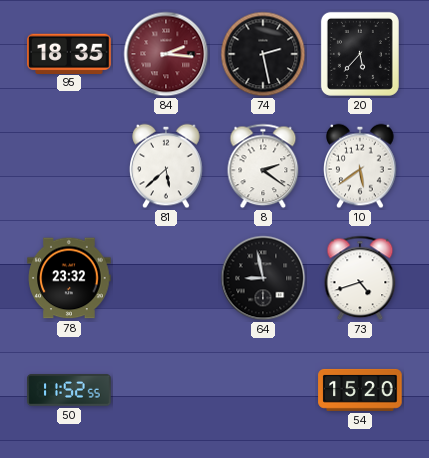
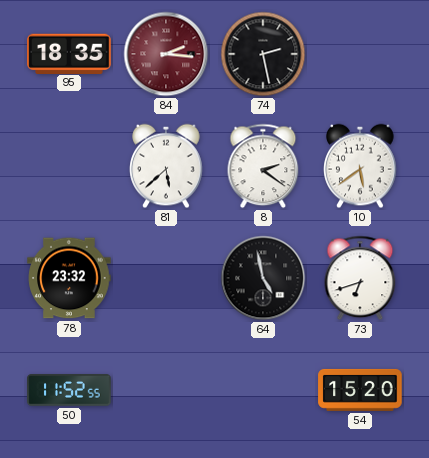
20: 5:37 -> none (360, 54)
64: 8:58 -> 4:58 (263, 278)
73: 4:42 -> 6:42 (360, 278)
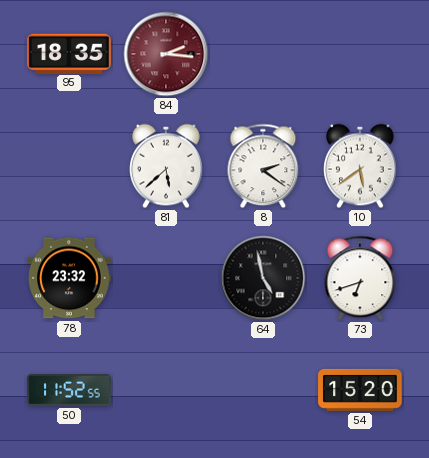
74: 2:28 -> none (263, 54)
